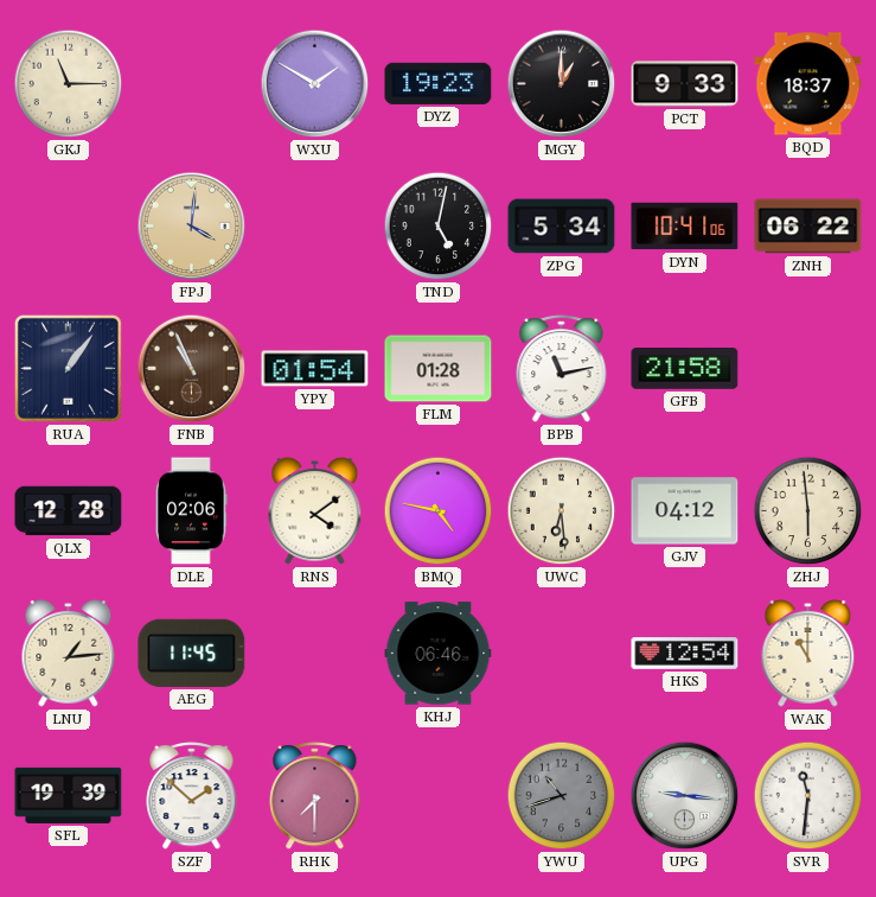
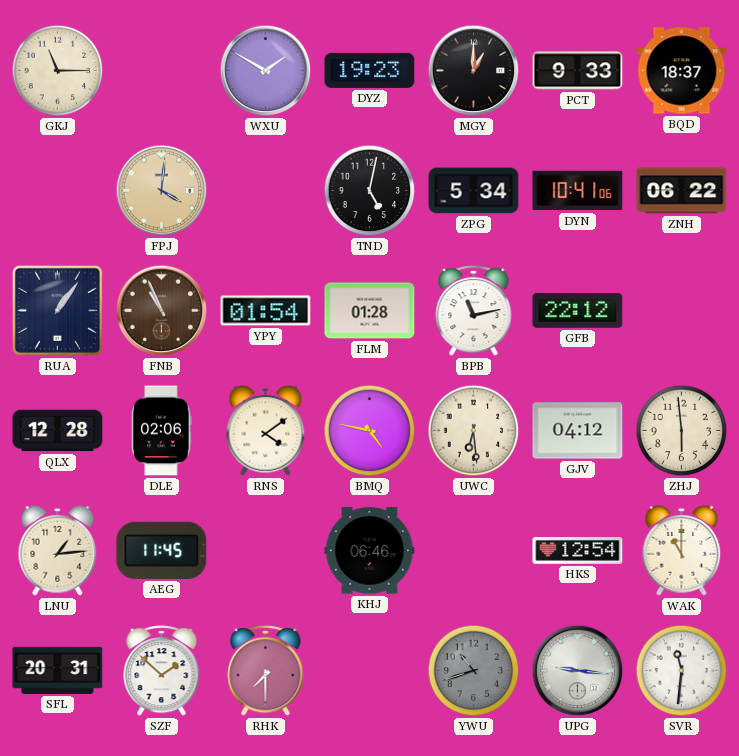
GFB: 21:58 -> 22:12 (578, 311)
SFL: 19:39 -> 20:31 (58, 670)
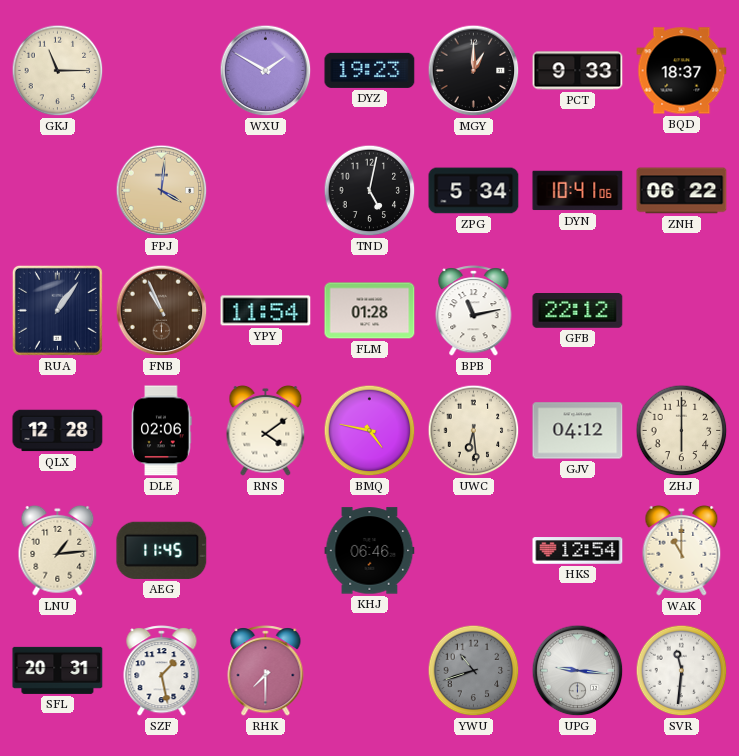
YPY: 01:54 -> 11:54 (266, 311)
ZHJ: 5:59 -> 6:00 (682, 431)
SZF: 1:52 -> 1:28 (162, 671)
